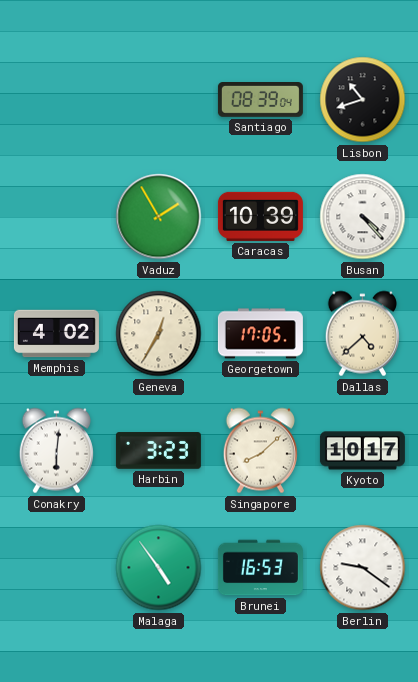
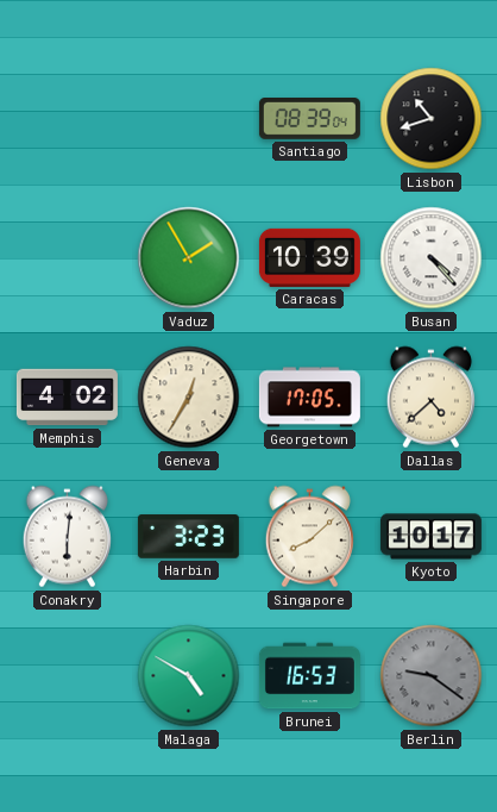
Malaga: 4:54 -> 4:50 (189, 676)
Berlin dial: white -> grey (432, 676)
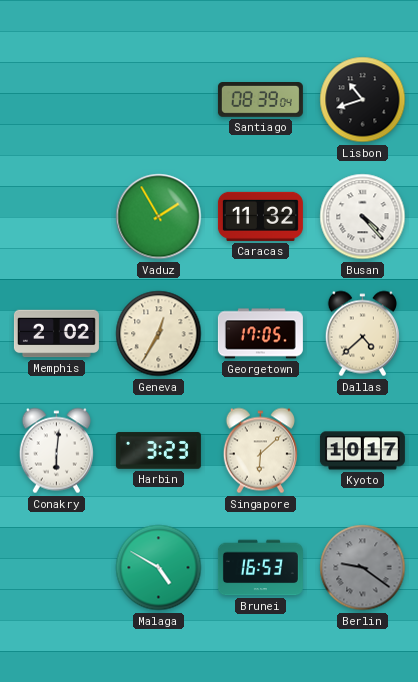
Caracas: 10:39 -> 11:32 (260, 216)
Memphis: 4:02 -> 2:02 (56, 334)
Singapore: 8:08 -> 6:08 (260, 451)
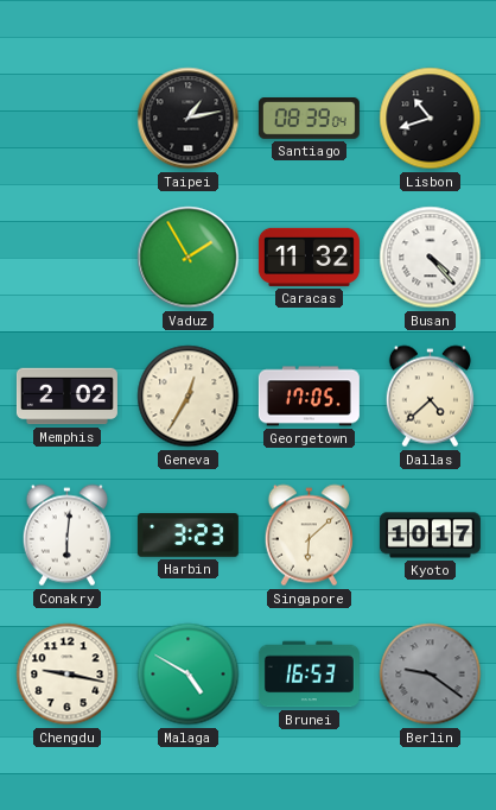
Taipei: none -> 1:13 (189, 119)
Chengdu: none -> 9:17 (68, 675)
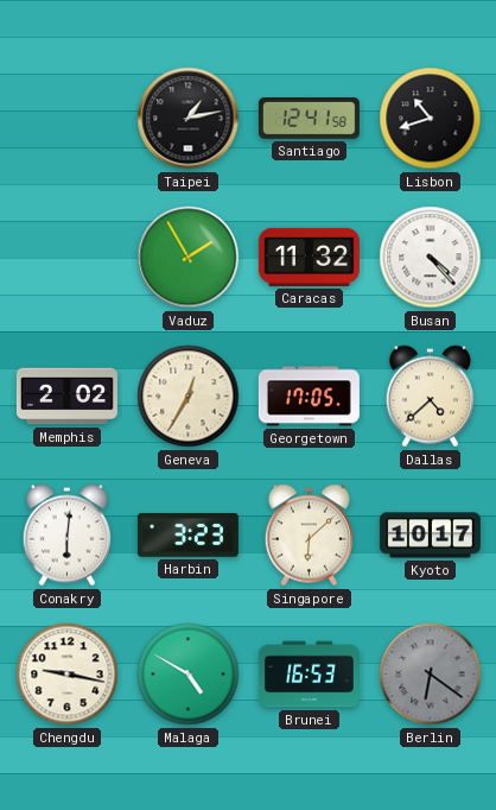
Santiago: 08:39 -> 12:41 (309, 119)
Berlin: 9:21 -> 6:21 (431, 675)
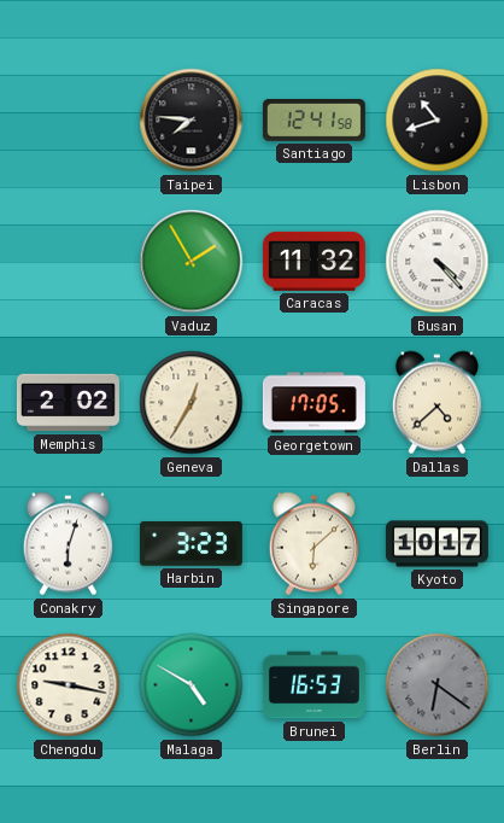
Taipei: 1:13 -> 7:46 (192, 121)
Conakry: 6:01 -> 6:03 (68, 544)
